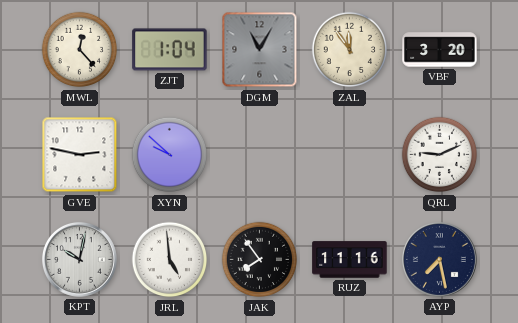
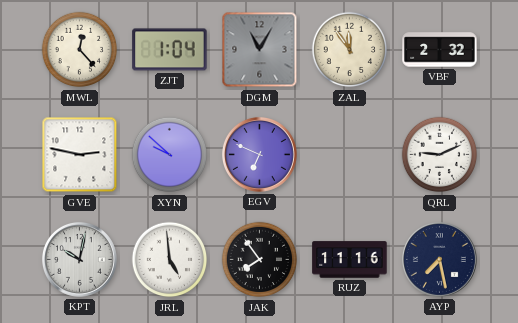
VBF: 3:20 -> 2:32 (440, 50)
EGV: none -> 6:49 (259, 154)
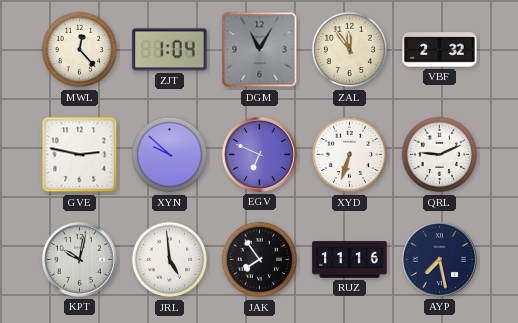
XYD: none -> 6:33 (350, 155)
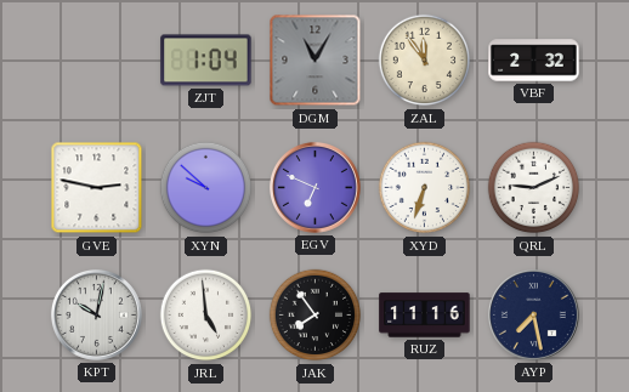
MWL: 12:23 -> none (80, 50)
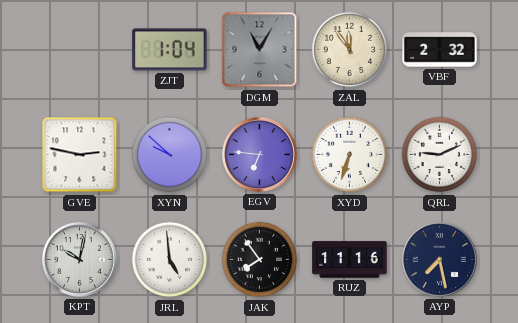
EGV: 6:49 -> 6:46 (259, 154)
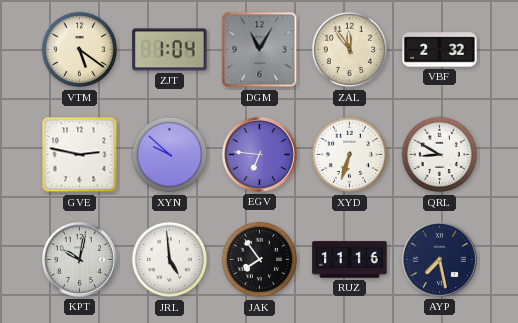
VTM: none -> 5:21 (80, 50)
QRL: 9:11 -> 8:50 (440, 155)
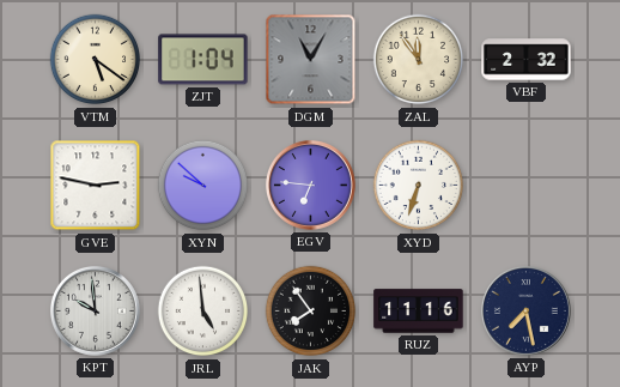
QRL: 8:50 -> none (440, 155)
KPT: 10:02 -> 9:59 (95, 310)
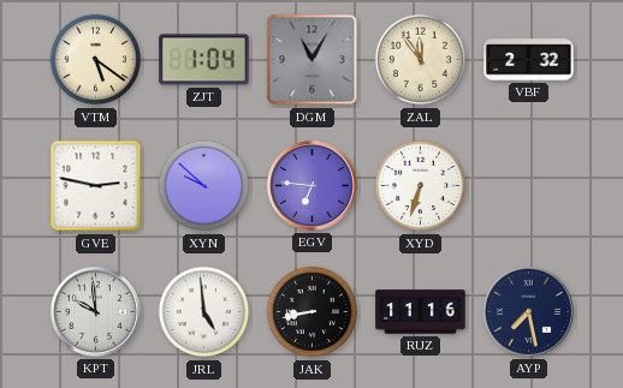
JAK: 7:54 -> 8:43 (313, 312)
